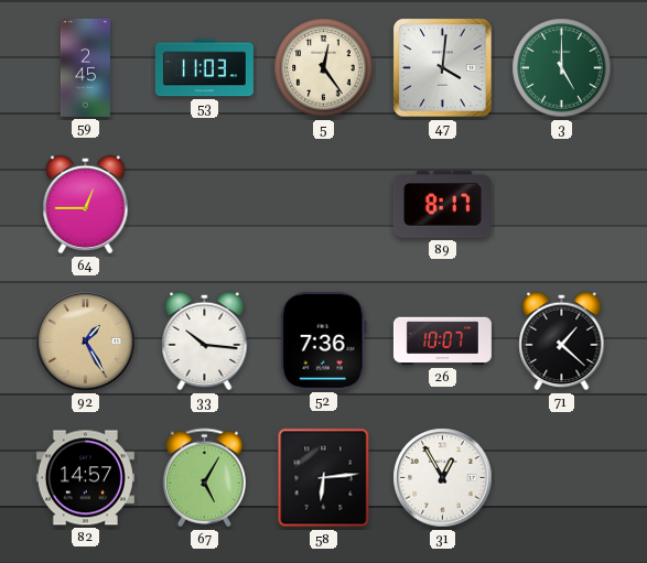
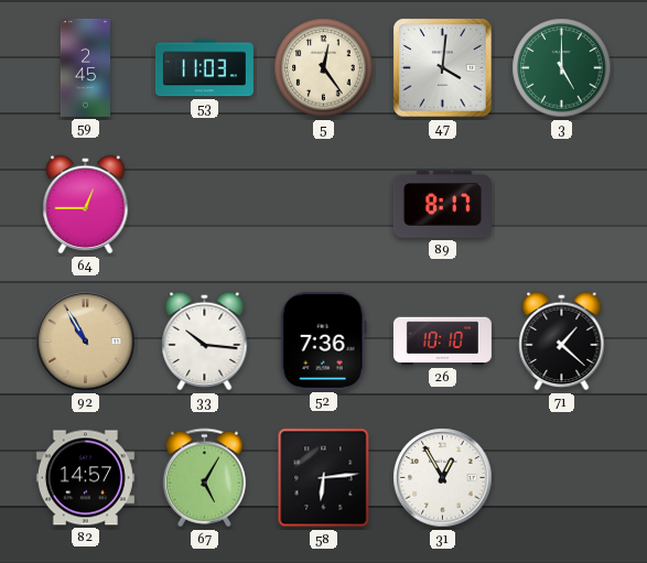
92: 1:25 -> 10:55 (86, 342)
26: 10:07 -> 10:10 (442, 342)
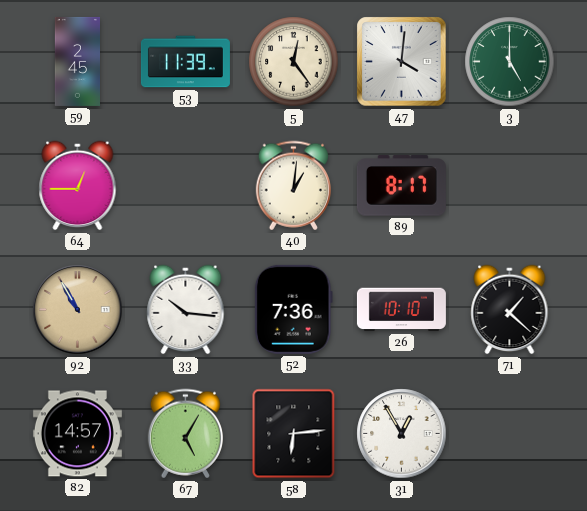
53: 11:03 -> 11:39 (185, 62)
40: none -> 1:01 (293, 186)
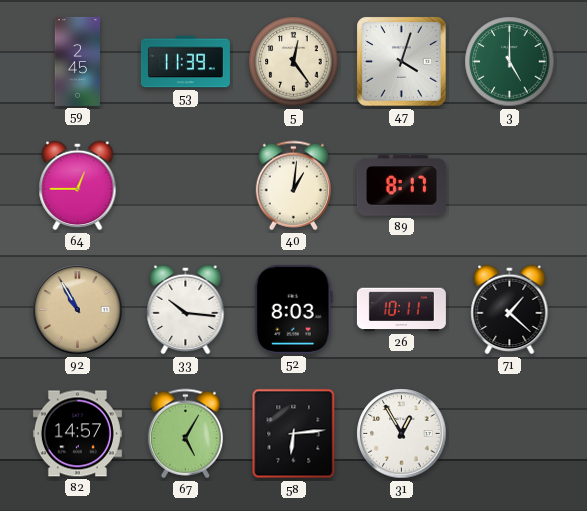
47: 4:01 -> 4:03 (402, 62)
52: 7:36 -> 8:03 (293, 309)
26: 10:10 -> 10:11 (401, 310)
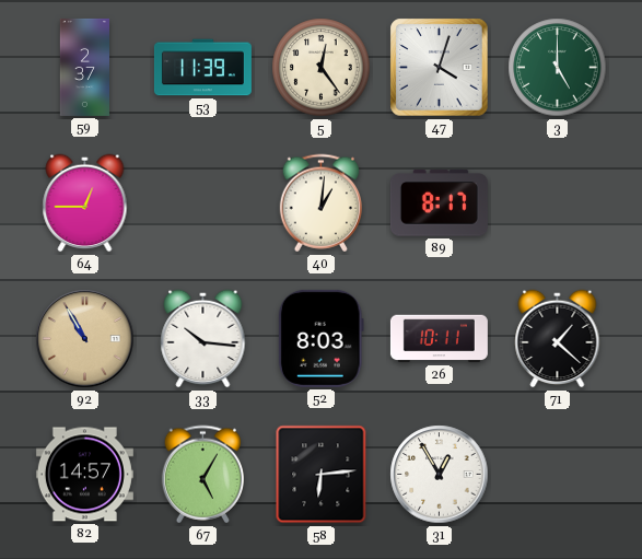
59: 2:45 -> 2:37 (84, 67)
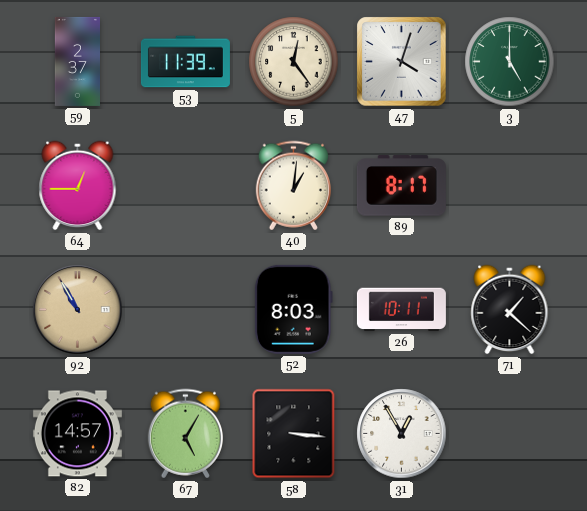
33: 10:16 -> none (203, 339)
58: 6:14 -> 3:16 (294, 434)
